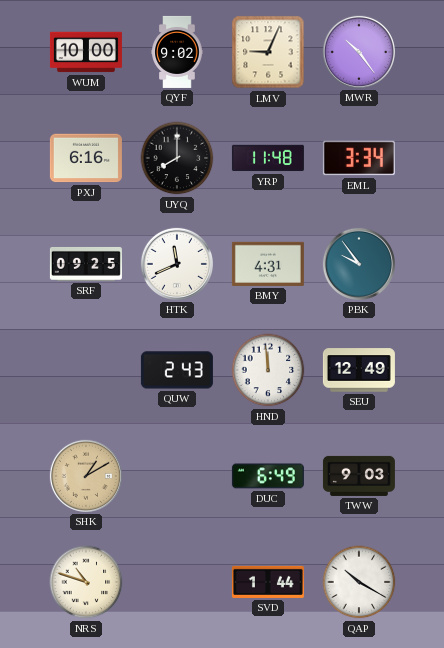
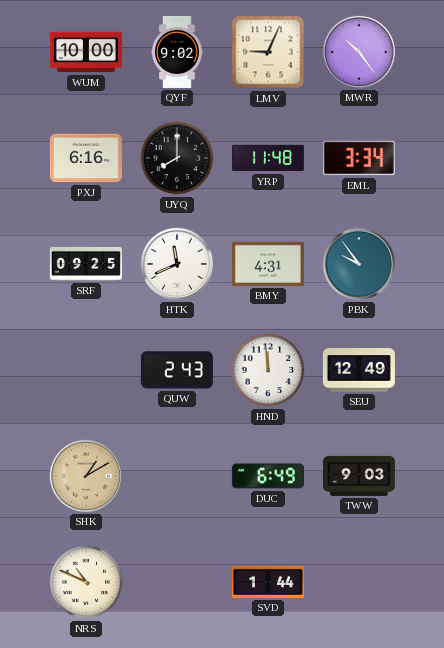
NRS: 10:48 -> 10:49 (86, 582)
QAP: 10:20 -> none (359, 582)
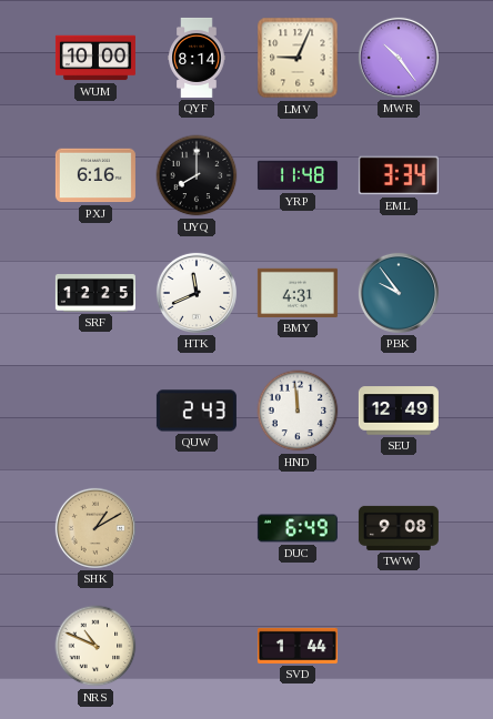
QYF: 9:02 -> 8:14 (197, 58)
SRF: 09:25 -> 12:25 (95, 293)
TWW: 9:03 -> 9:08 (399, 528)
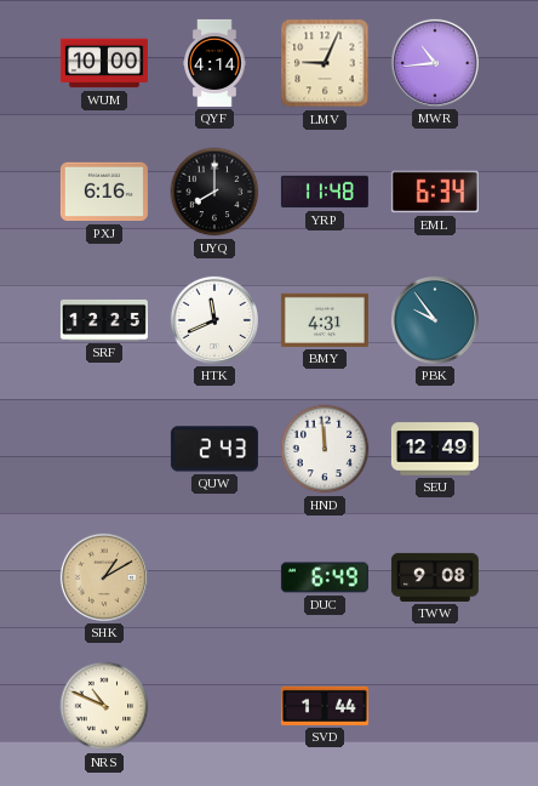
QYF: 8:14 -> 4:14 (214, 63)
MWR: 10:24 -> 10:44 (435, 63)
EML: 3:34 -> 6:34 (435, 192)
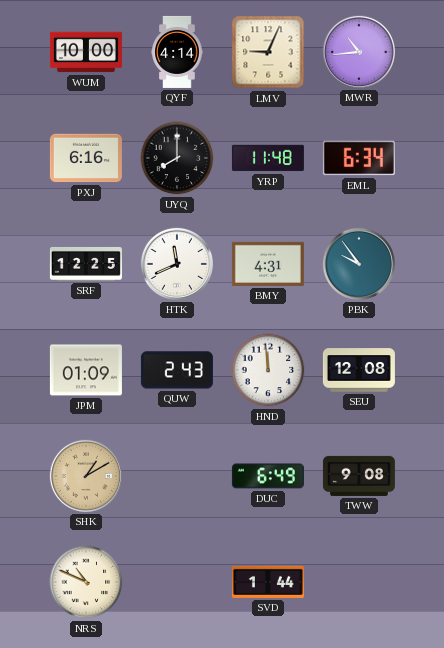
JPM: none -> 01:09 (86, 370)
SEU: 12:49 -> 12:08 (359, 370)
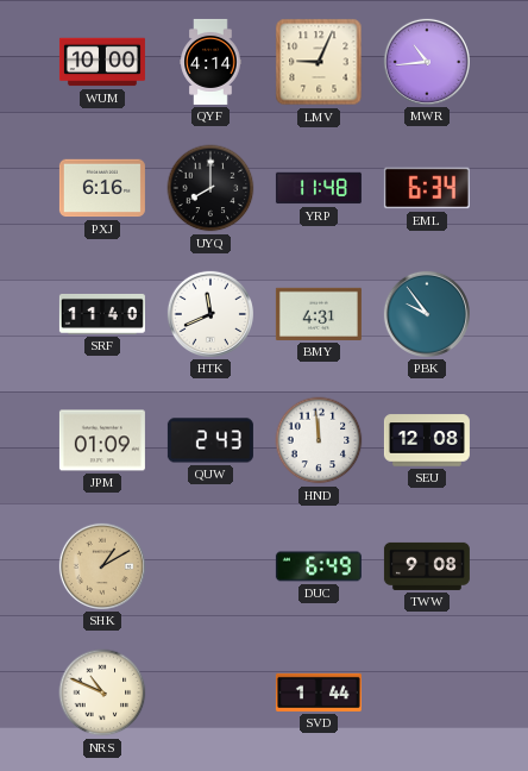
SRF: 12:25 -> 11:40 (102, 314)
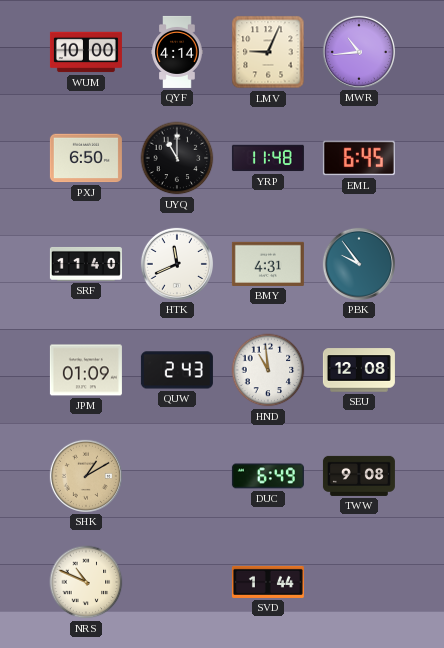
PXJ: 6:16 -> 6:50 (86, 158)
UYQ: 8:00 -> 11:00 (177, 158)
EML: 6:34 -> 6:45 (359, 158)
HND: 11:59 -> 10:59 (268, 370)
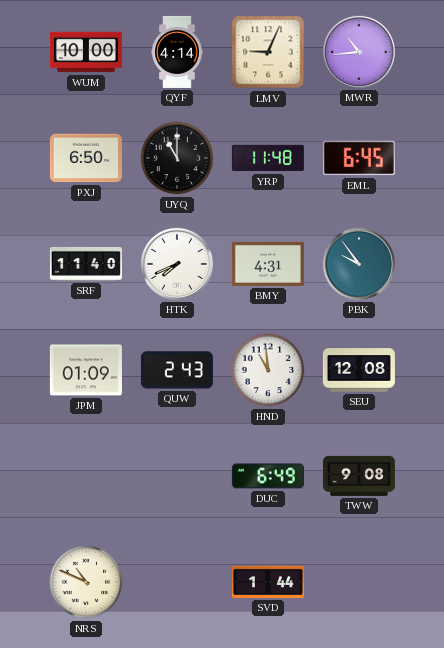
HTK: 11:41 -> 7:41 (177, 264)
SHK: 1:10 -> none (86, 476)
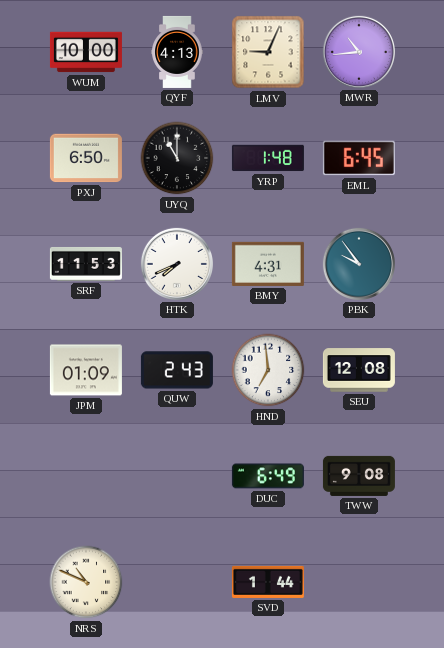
QYF: 4:14 -> 4:13 (177, 52)
YRP: 11:48 -> 1:48 (268, 158)
SRF: 11:40 -> 11:53 (86, 264)
HND: 10:59 -> 6:59 (268, 370)
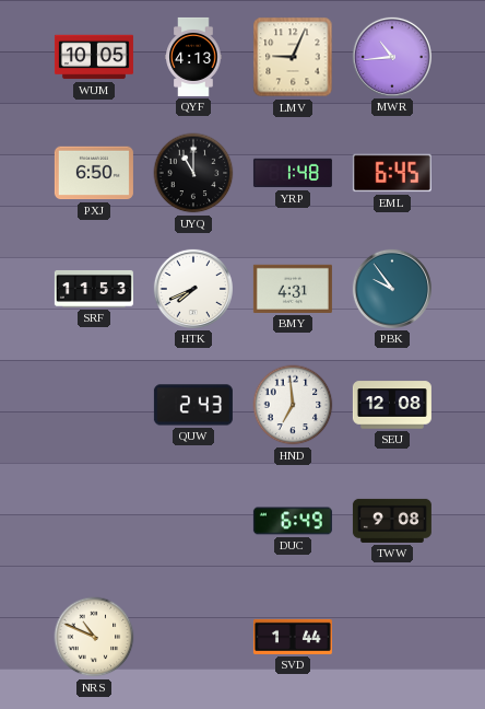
WUM: 10:00 -> 10:05 (94, 57)
JPM: 01:09 -> none (86, 370)
